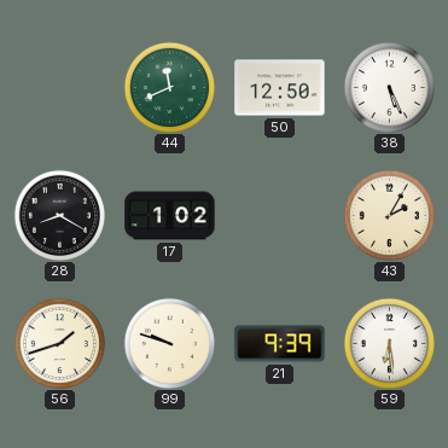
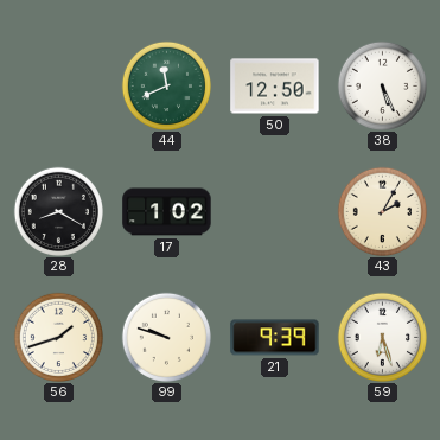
59: 6:29 -> 6:27 (382, 337)
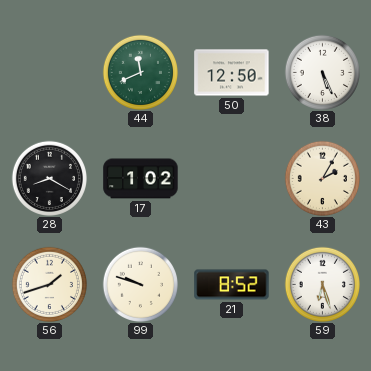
21: 9:39 -> 8:52 (232, 285)
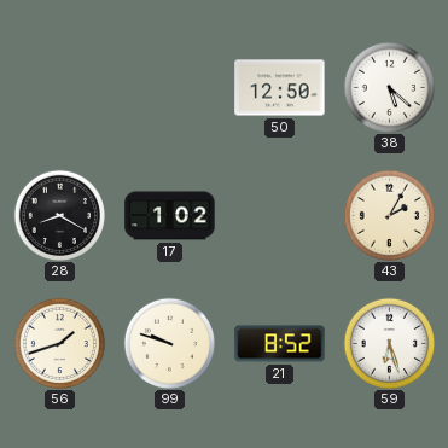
44: 11:41 -> none (140, 72)
38: 5:26 -> 5:22 (389, 87)
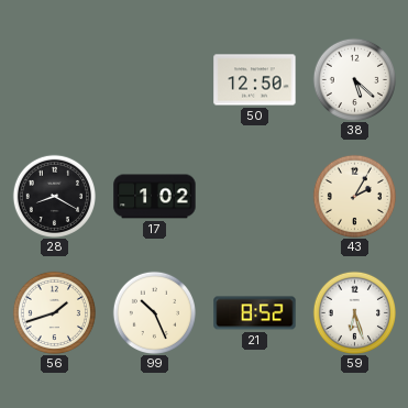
99: 9:48 -> 10:26 (154, 312)
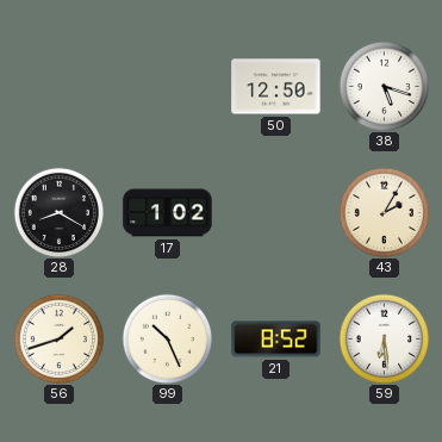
38: 5:22 -> 5:18 (384, 86)
59: 6:27 -> 6:29 (384, 338)
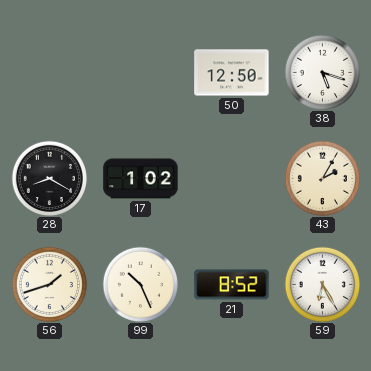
59: 6:29 -> 6:25 (322, 284)
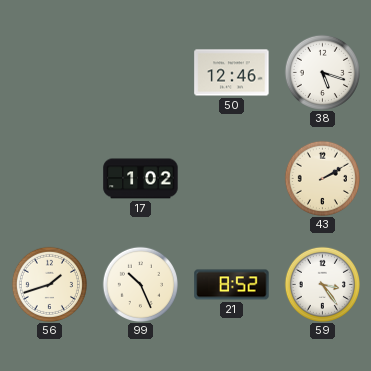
50: 12:50 -> 12:46 (232, 73)
28: 8:20 -> none (49, 178)
43: 2:05 -> 2:10 (322, 178)
59: 6:25 -> 3:24 (322, 284)
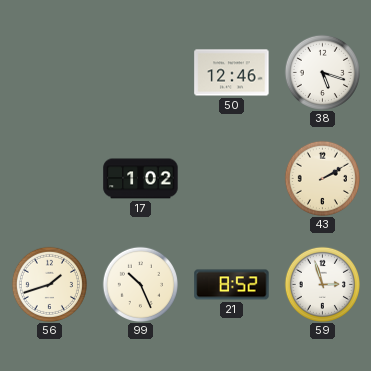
59: 3:24 -> 2:57 (322, 284)
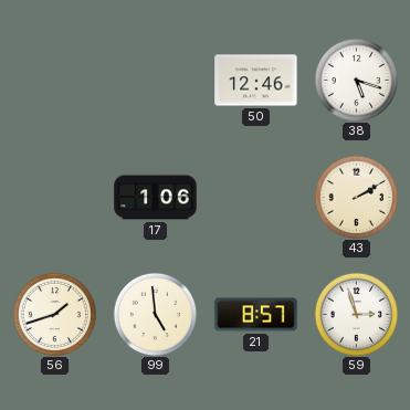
17: 1:02 -> 1:06 (156, 198)
99: 10:26 -> 4:59 (155, 314)
21: 8:52 -> 8:57 (256, 315)
